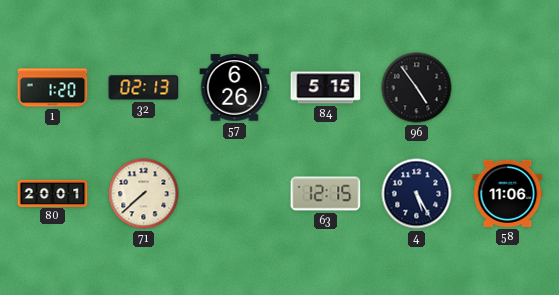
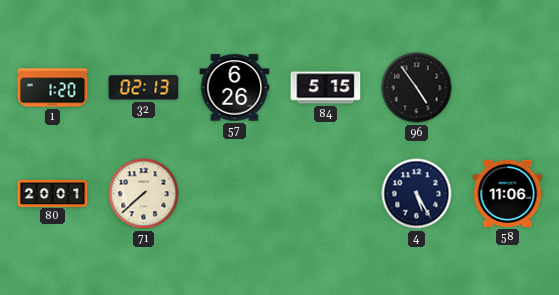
63: 12:15 -> none (326, 194)
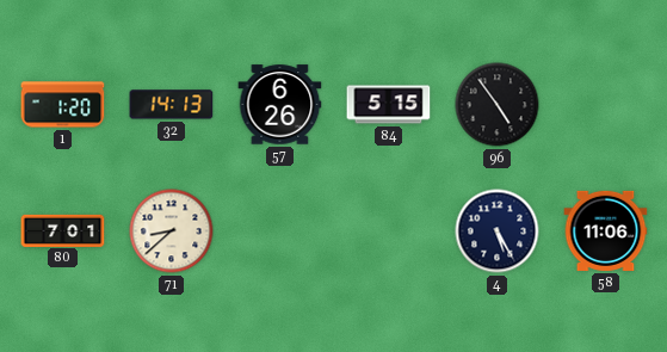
32: 02:13 -> 14:13 (172, 105)
80: 20:01 -> 7:01 (63, 230)
71: 7:38 -> 8:38 (172, 231)
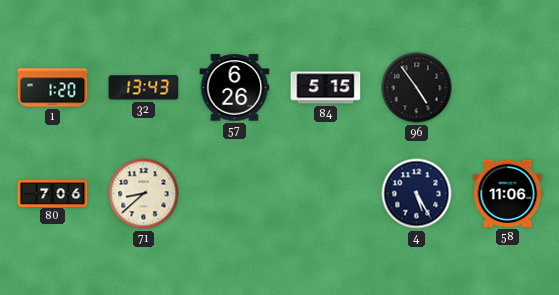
32: 14:13 -> 13:43 (144, 88)
80: 7:01 -> 7:06 (53, 193)
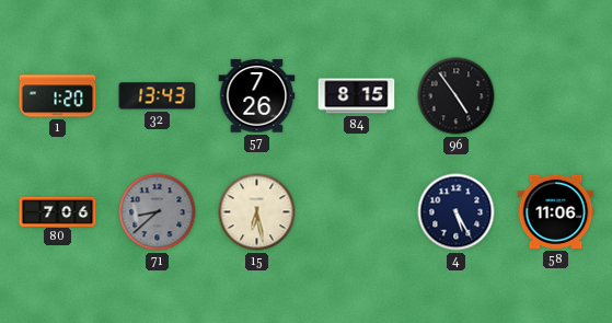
57: 6:26 -> 7:26 (257, 96)
84: 5:15 -> 8:15 (357, 96)
71 dial: cream -> grey (158, 212)
15: none -> 6:28 (257, 212)
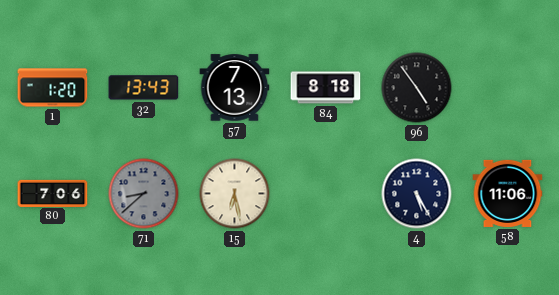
57: 7:26 -> 7:13 (235, 88)
84: 8:15 -> 8:18 (326, 88)
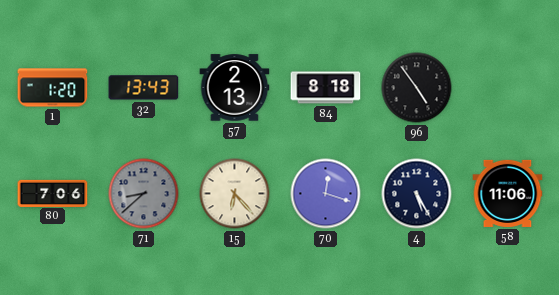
57: 7:13 -> 2:13 (235, 88)
15: 6:28 -> 6:23 (235, 194)
70: none -> 12:18 (326, 194)
